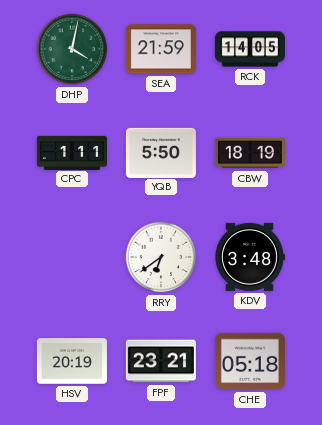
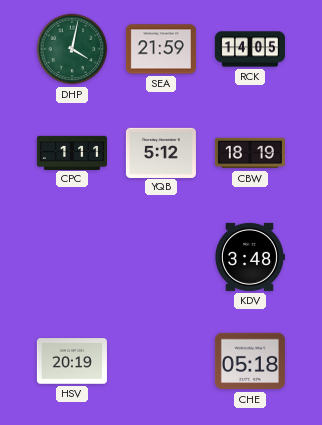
YQB: 5:50 -> 5:12 (161, 152)
RRY: 6:39 -> none (161, 257)
FPF: 23:21 -> none (161, 361)
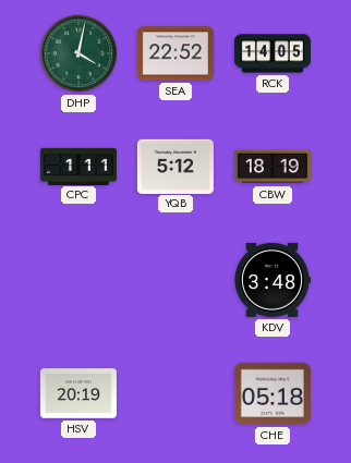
SEA: 21:59 -> 22:52 (175, 53)
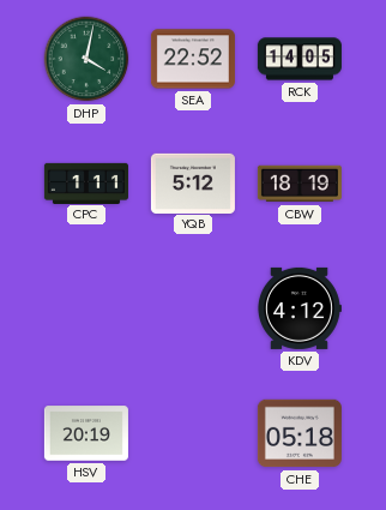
KDV: 3:48 -> 4:12 (298, 308)
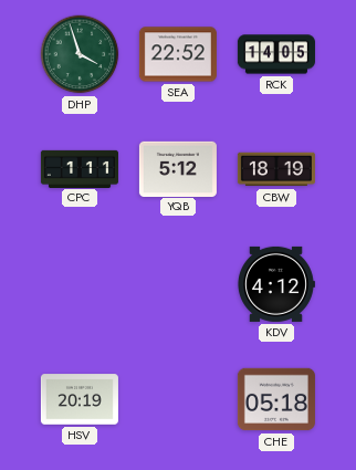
DHP: 4:02 -> 3:57 (80, 54)
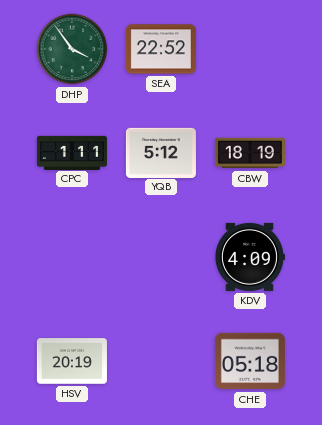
DHP: 3:57 -> 3:54 (72, 49)
RCK: 14:05 -> none (276, 54)
KDV: 4:12 -> 4:09 (249, 257)
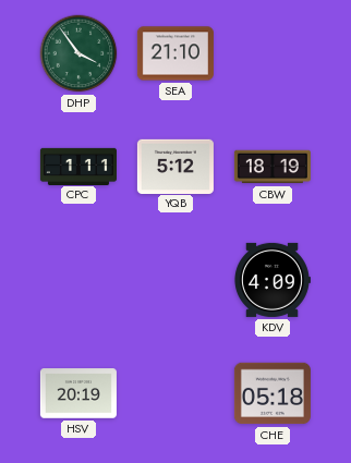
SEA: 22:52 -> 21:10 (175, 53)
